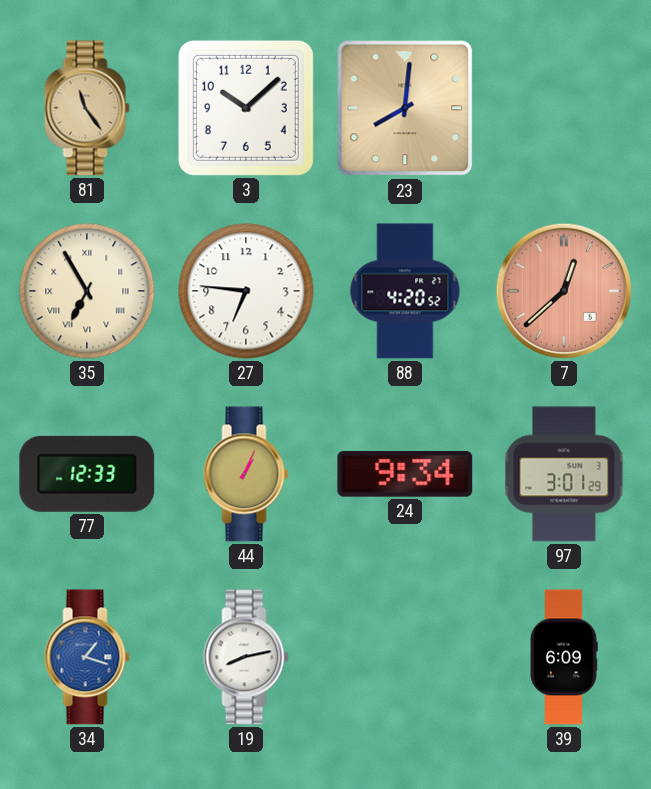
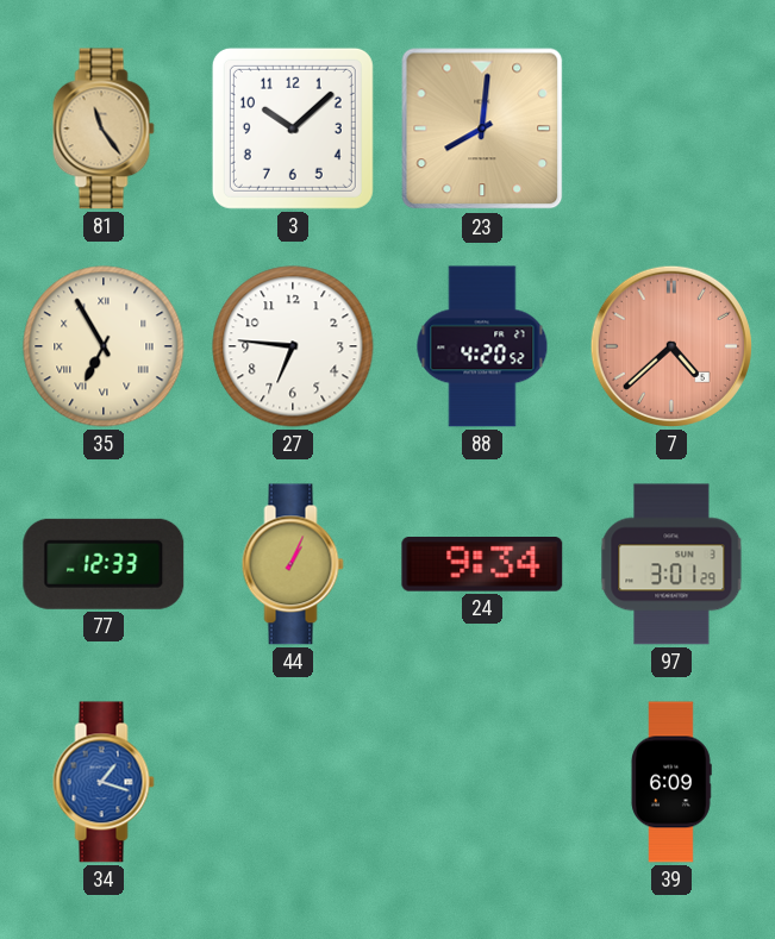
7: 12:38 -> 4:38 (671, 346)
19: 8:13 -> none (246, 657)
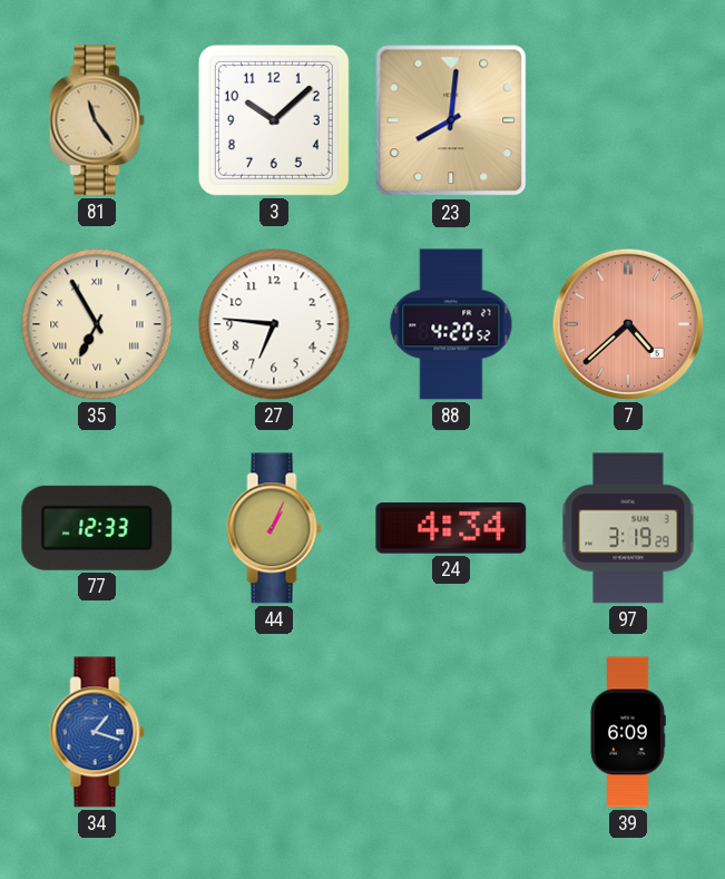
24: 9:34 -> 4:34 (451, 529)
97: 3:01 -> 3:19 (628, 528)
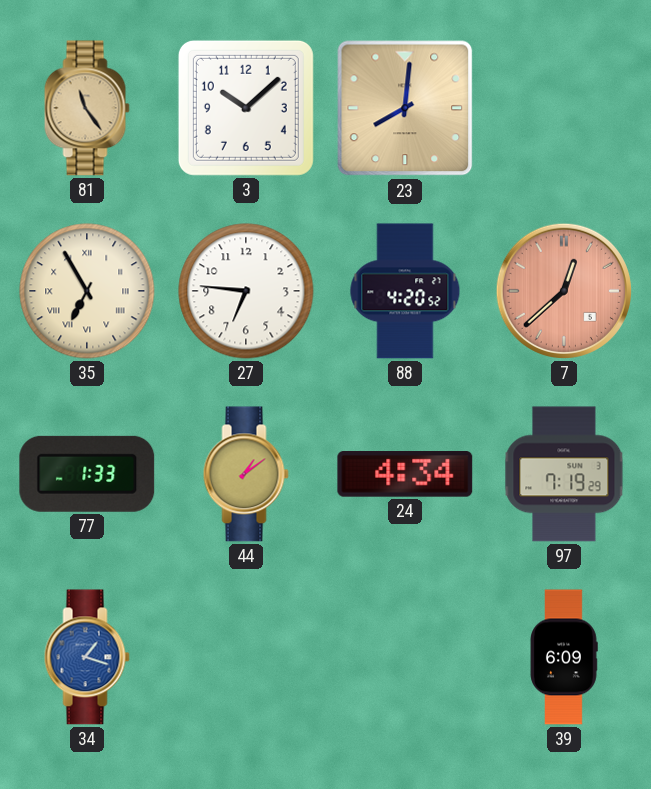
7: 4:38 -> 12:38 (564, 291)
77: 12:33 -> 1:33 (87, 474)
44: 1:04 -> 1:09 (246, 474)
97: 3:19 -> 7:19 (564, 474)
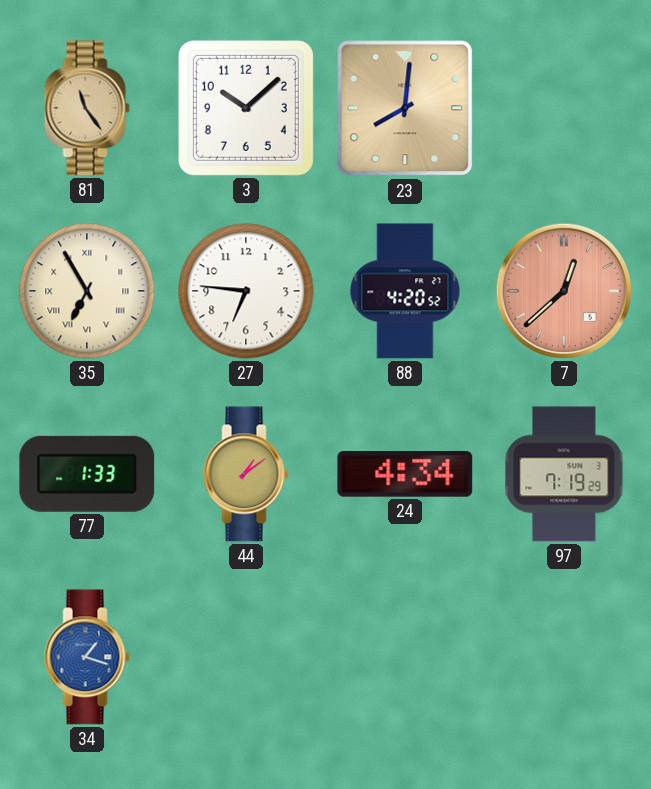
39: 6:09 -> none (564, 657)
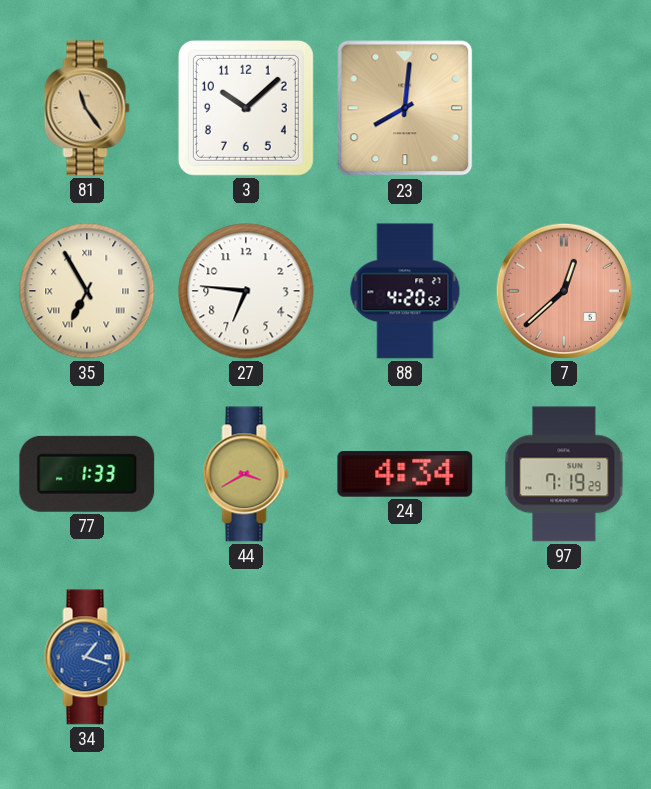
44: 1:09 -> 3:40 (246, 474)
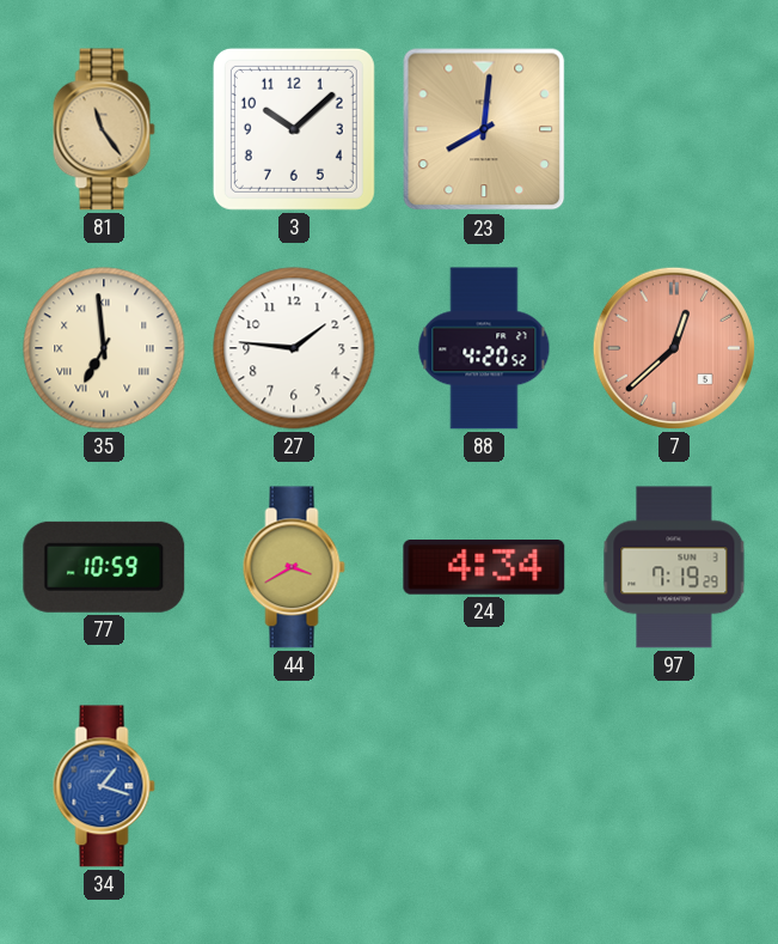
35: 6:55 -> 6:59 (104, 348)
27: 6:46 -> 1:46 (294, 348)
77: 1:33 -> 10:59 (104, 567)
